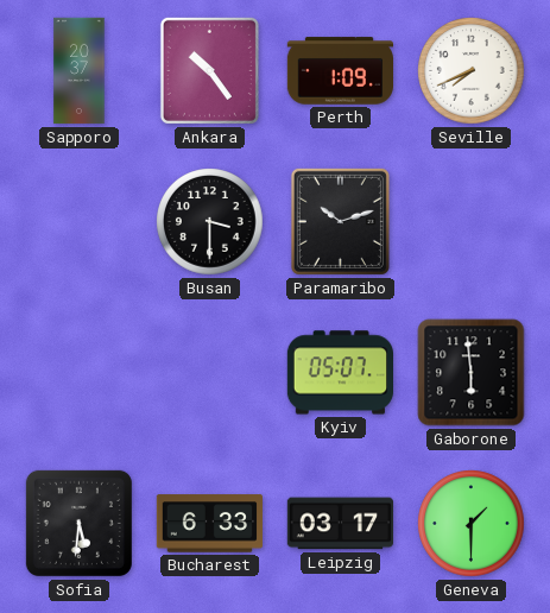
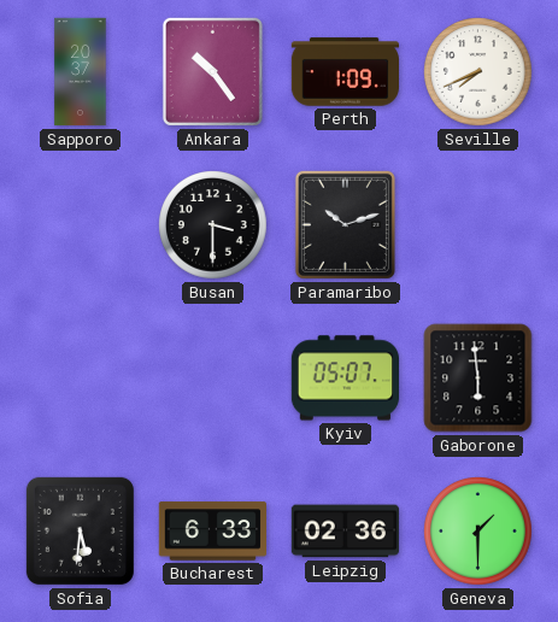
Leipzig: 03:17 -> 02:36 (345, 532)
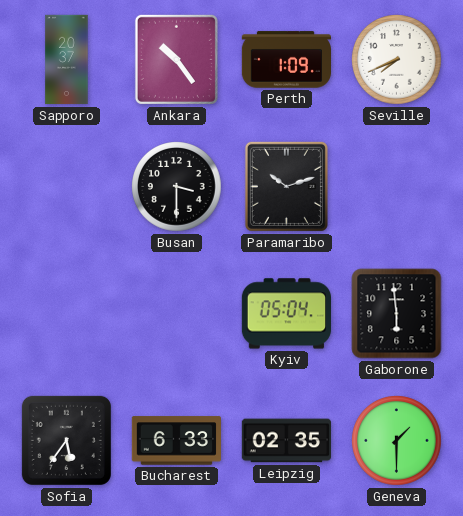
Kyiv: 05:07 -> 05:04 (286, 314)
Sofia: 5:31 -> 5:36 (66, 440)
Leipzig: 02:36 -> 02:35 (286, 441)
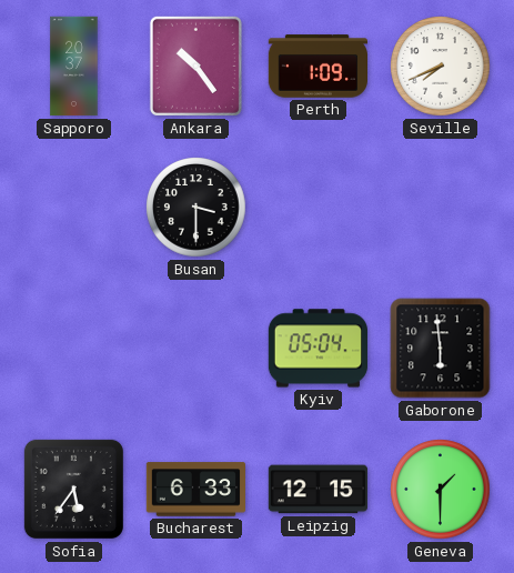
Paramaribo: 10:12 -> none (286, 186)
Leipzig: 02:35 -> 12:15 (318, 490)
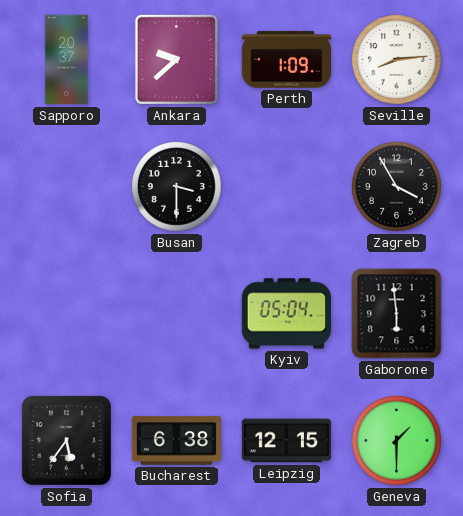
Ankara: 10:24 -> 9:38 (176, 59)
Seville: 7:41 -> 8:14 (397, 60)
Zagreb: none -> 3:55 (397, 187)
Bucharest: 6:33 -> 6:38 (176, 441)
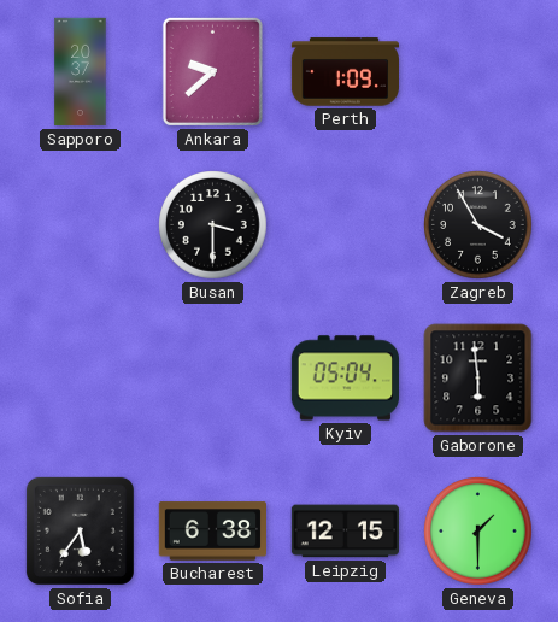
Seville: 8:14 -> none (397, 60)
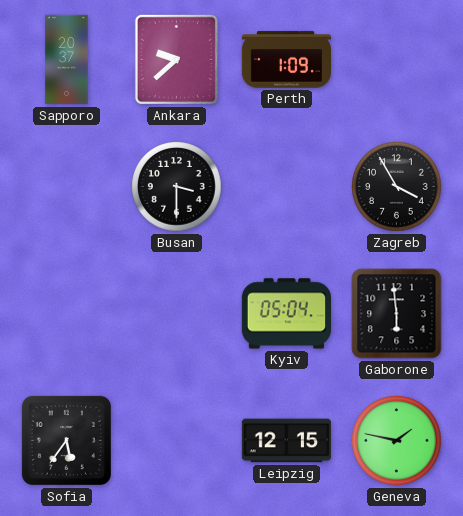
Bucharest: 6:38 -> none (212, 532)
Geneva: 1:30 -> 1:47 (397, 441)
